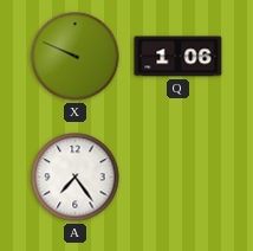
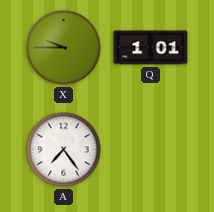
X: 9:49 -> 9:45 (64, 48)
Q: 1:06 -> 1:01 (151, 48)
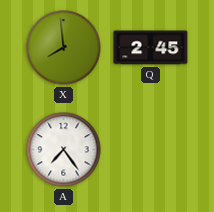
X: 9:45 -> 7:59 (64, 48)
Q: 1:01 -> 2:45 (151, 48)
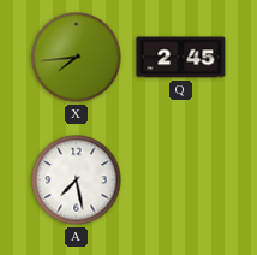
X: 7:59 -> 7:44 (77, 58)
A: 7:24 -> 7:28 (77, 180)
